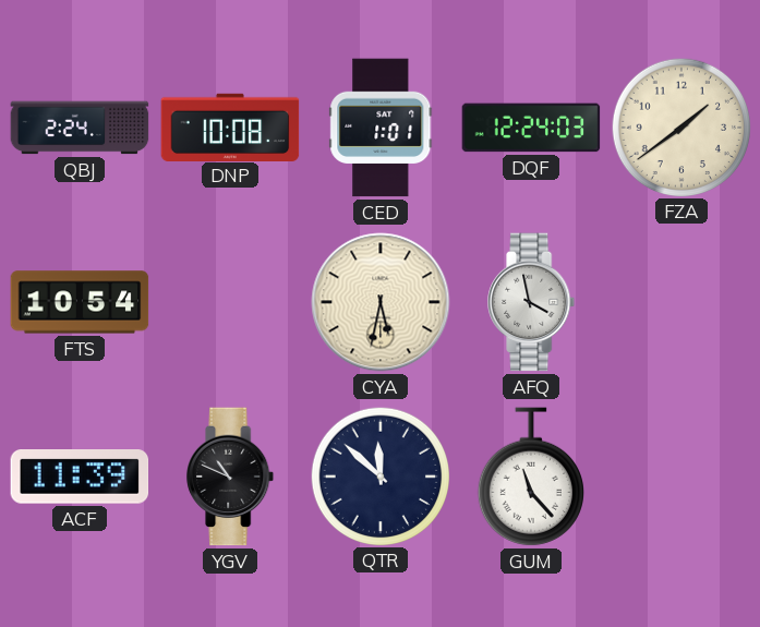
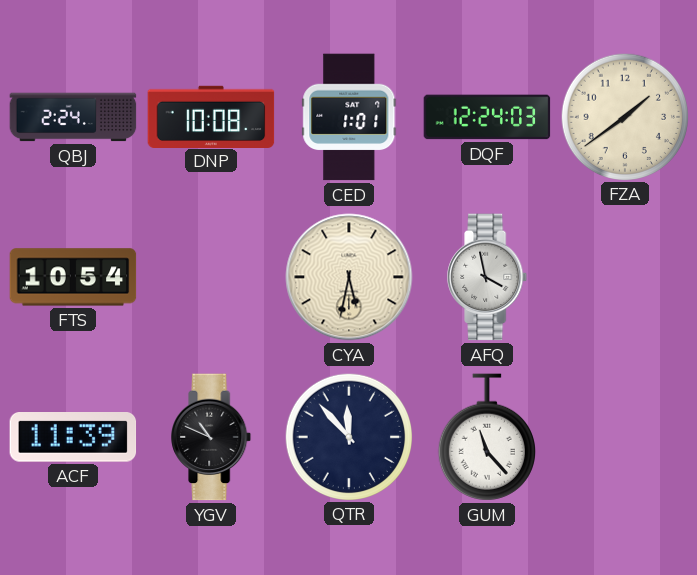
QTR: 11:52 -> 11:53 (348, 436)
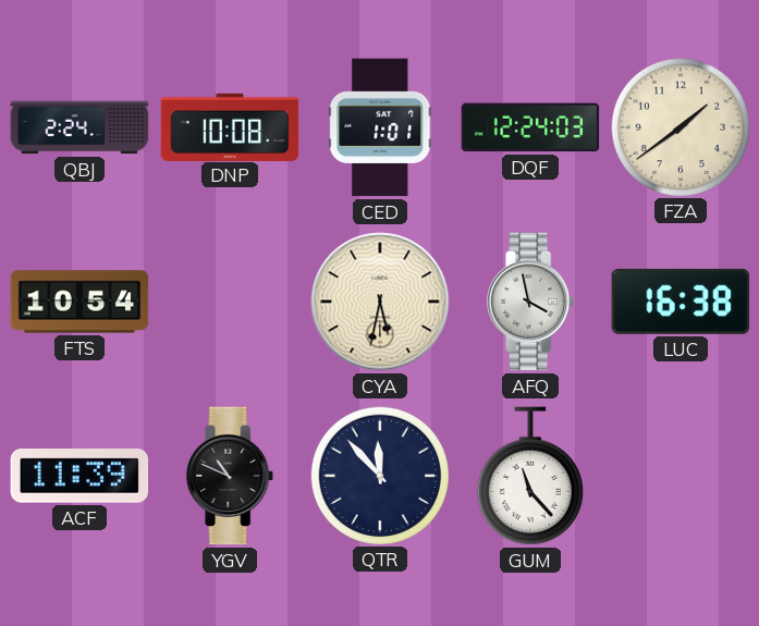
LUC: none -> 16:38 (681, 302)
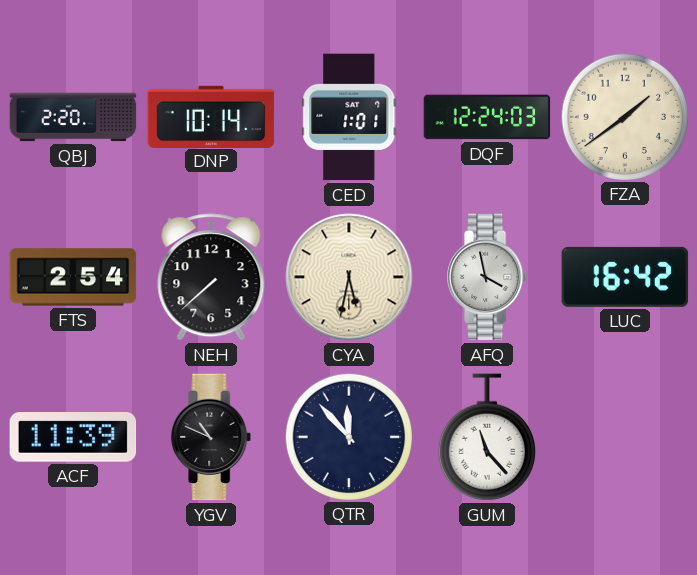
QBJ: 2:24 -> 2:20 (73, 117)
DNP: 10:08 -> 10:14 (211, 116)
FTS: 10:54 -> 2:54 (73, 277)
NEH: none -> 7:38 (211, 277)
LUC: 16:38 -> 16:42 (625, 277)
